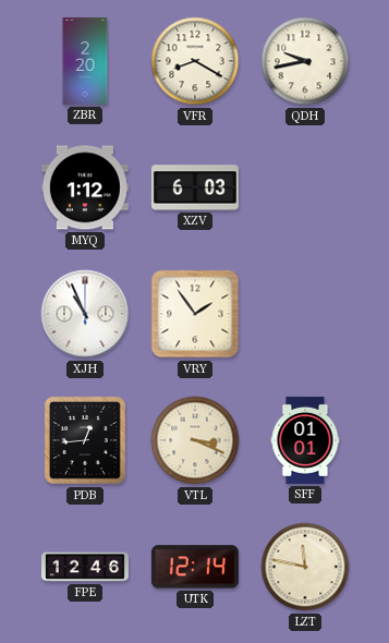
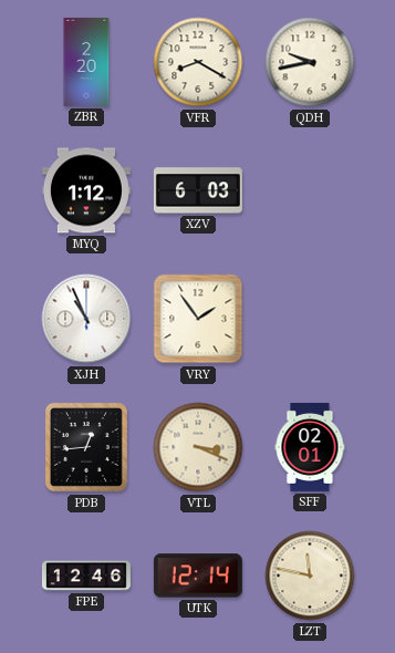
SFF: 01:01 -> 02:01 (310, 447)
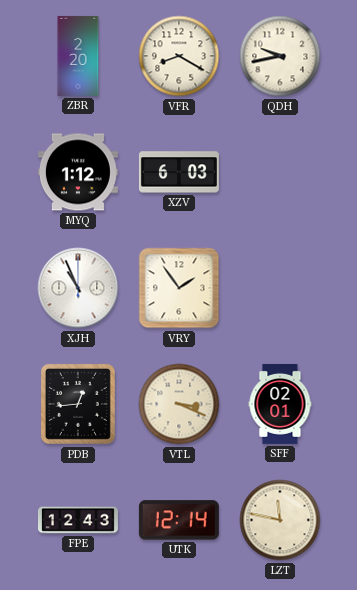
FPE: 12:46 -> 12:43 (78, 520)
